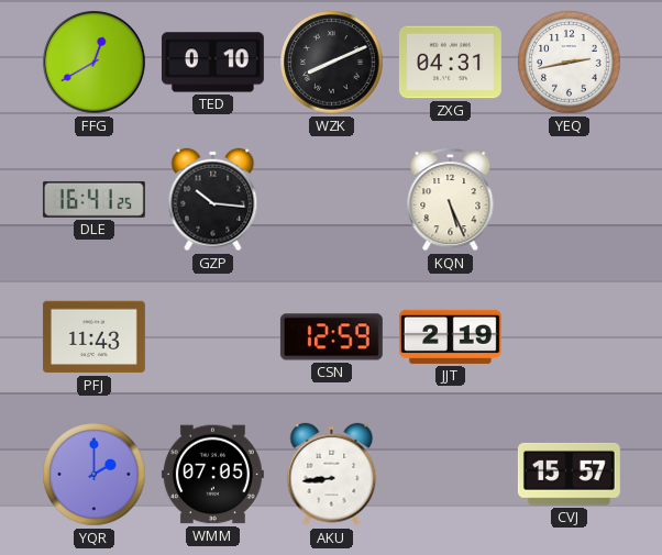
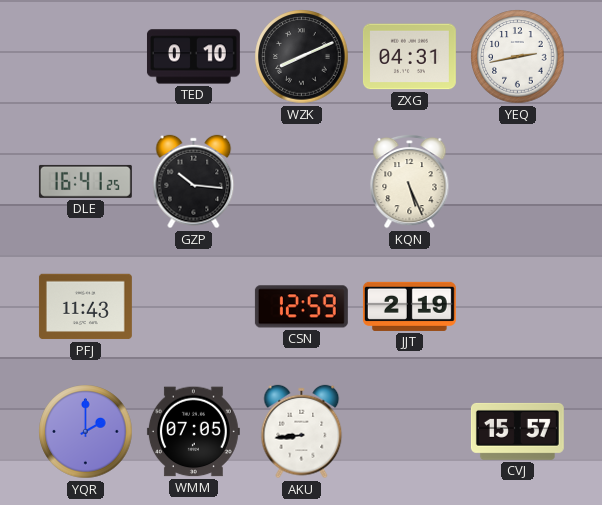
FFG: 12:40 -> none (95, 63)
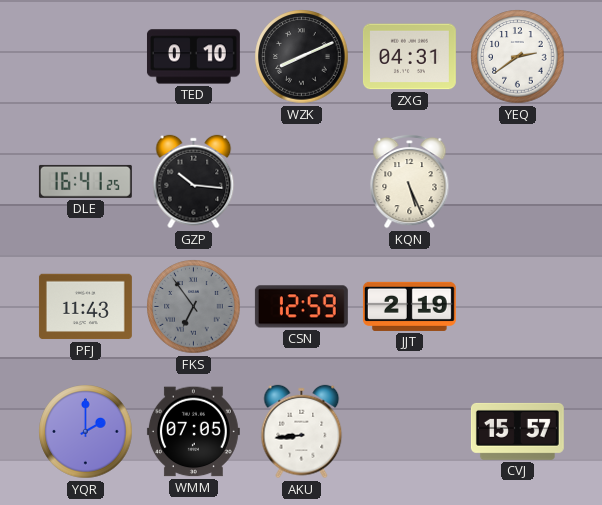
YEQ: 2:43 -> 2:39 (518, 57)
FKS: none -> 6:54 (194, 307)
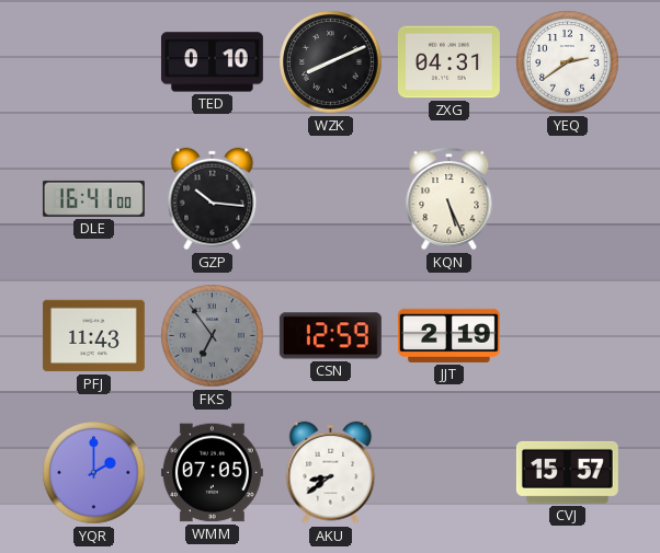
DLE: 16:41:25 -> 16:41:00 (93, 198)
AKU: 8:44 -> 8:39 (331, 473)
